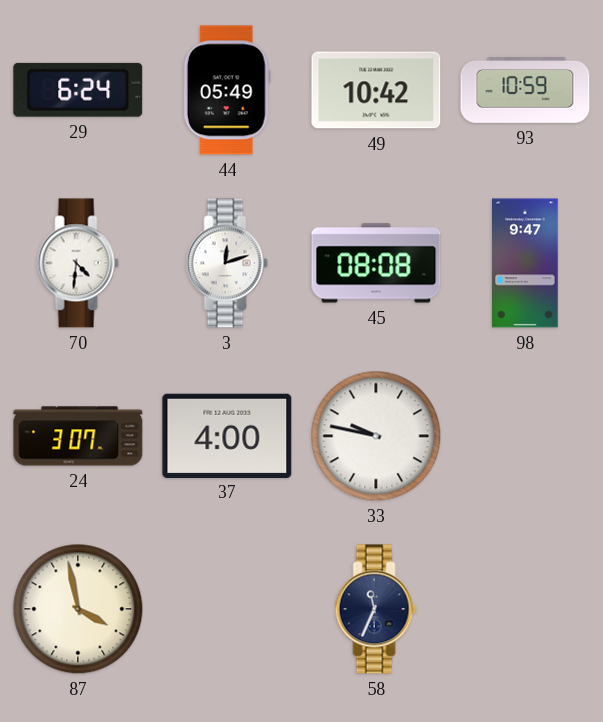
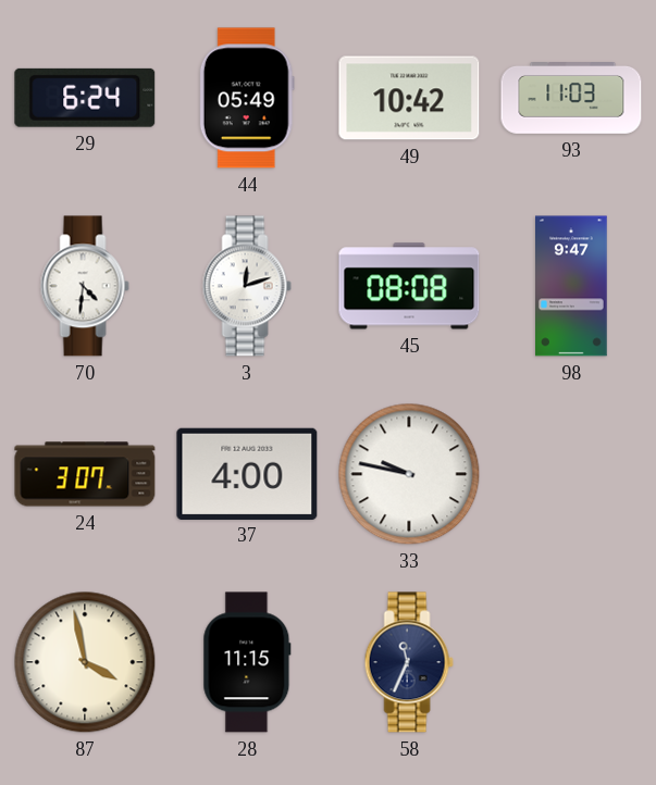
93: 10:59 -> 11:03 (571, 99)
28: none -> 11:15 (247, 662)
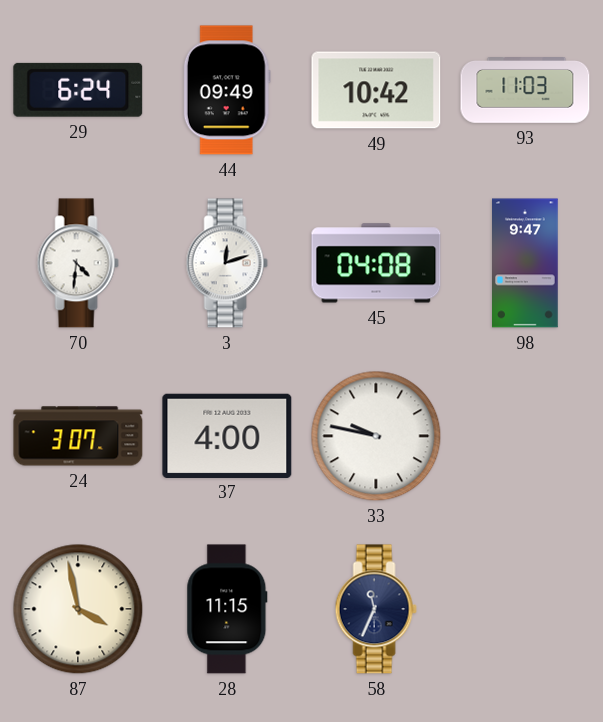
44: 05:49 -> 09:49 (227, 90)
45: 08:08 -> 04:08 (376, 263)
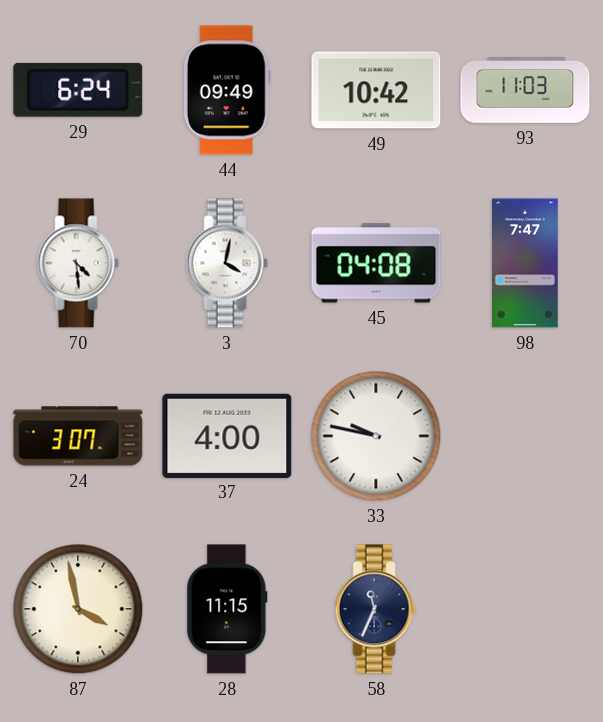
70: 4:31 -> 4:29 (78, 263)
3: 12:12 -> 4:02 (227, 263)
98: 9:47 -> 7:47 (525, 263)
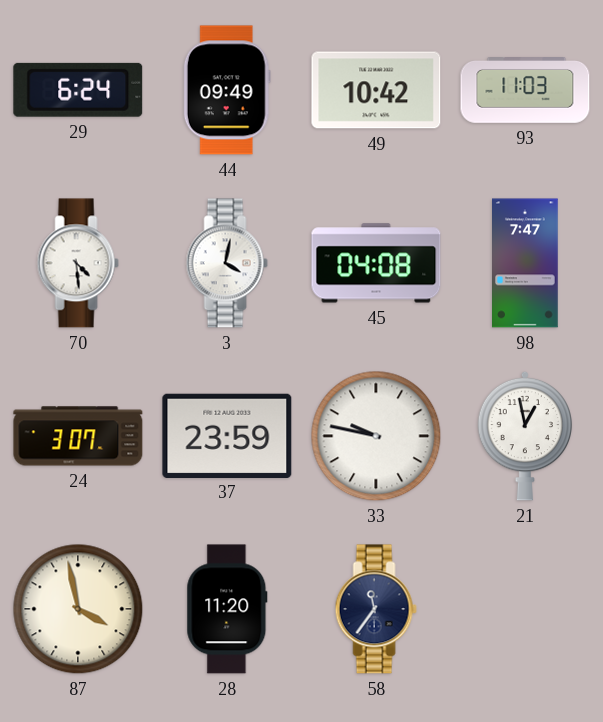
37: 4:00 -> 23:59 (227, 435)
21: none -> 12:58 (525, 436)
28: 11:15 -> 11:20 (227, 609)
58: 11:34 -> 11:36 (376, 609)
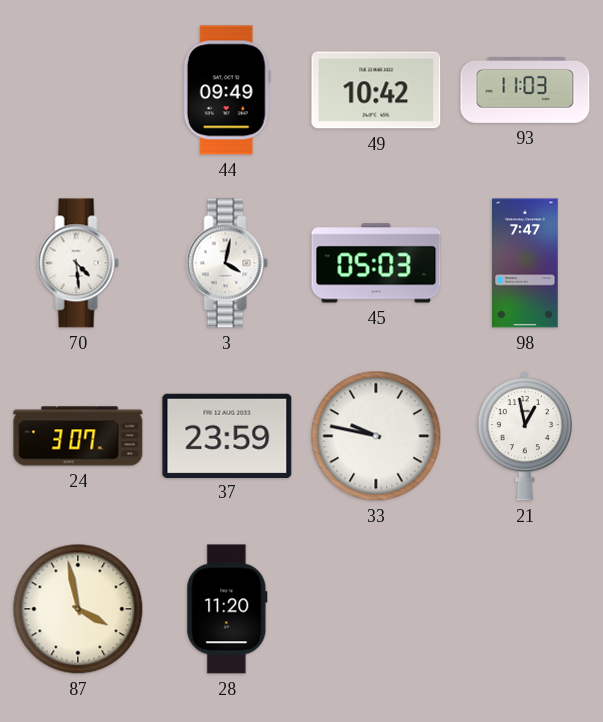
29: 6:24 -> none (78, 90)
45: 04:08 -> 05:03 (376, 263)
58: 11:36 -> none (376, 609)
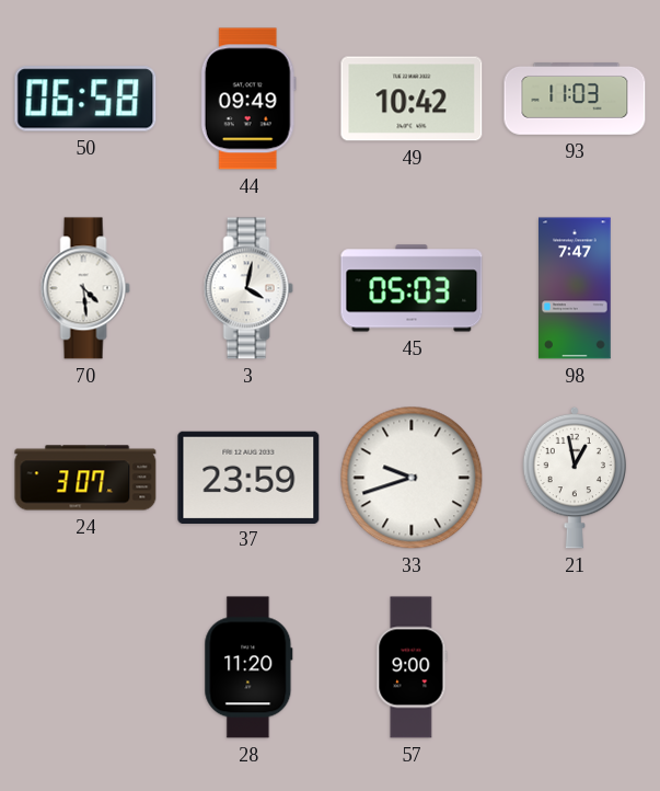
50: none -> 06:58 (85, 99)
33: 9:47 -> 9:42 (412, 478)
87: 3:58 -> none (78, 609)
57: none -> 9:00 (412, 667)
